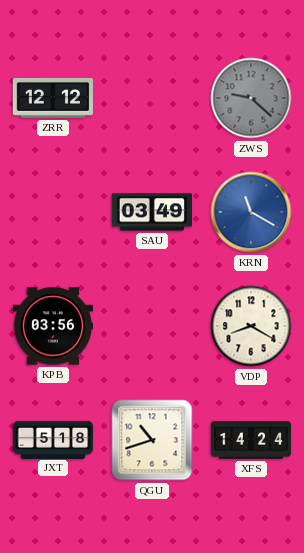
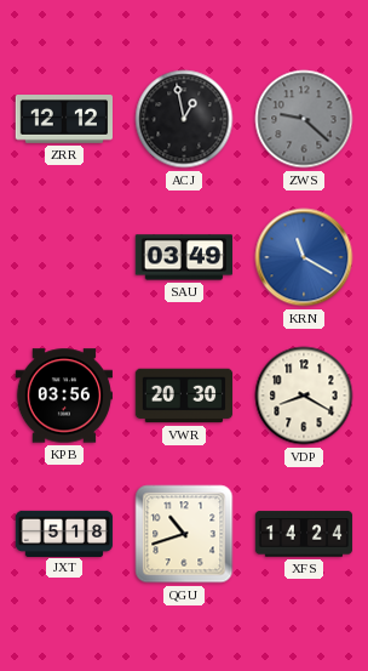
ACJ: none -> 12:58 (184, 119)
VWR: none -> 20:30 (184, 396)
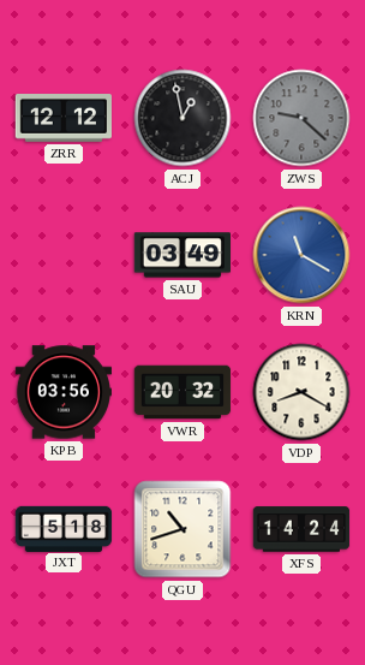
VWR: 20:30 -> 20:32 (182, 392)
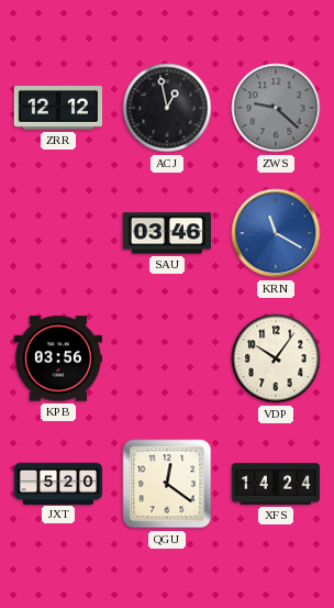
SAU: 03:49 -> 03:46 (166, 233)
VWR: 20:32 -> none (182, 392)
VDP: 8:20 -> 10:06 (276, 358)
JXT: 5:18 -> 5:20 (58, 483)
QGU: 10:42 -> 12:21 (167, 484)
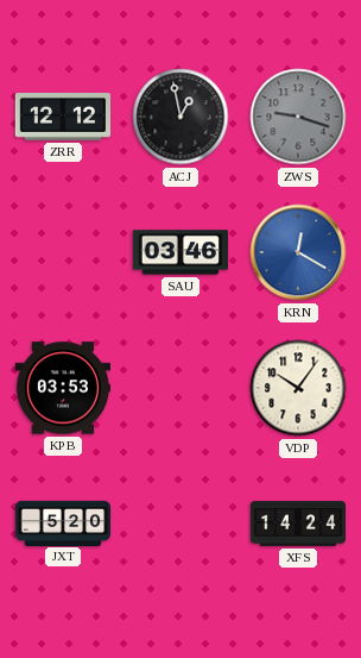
ZWS: 9:22 -> 9:18 (298, 117)
KRN: 11:20 -> 12:20 (298, 252)
KPB: 03:56 -> 03:53 (63, 388)
QGU: 12:21 -> none (167, 484)
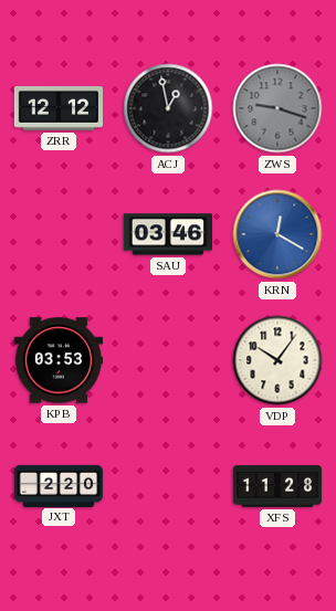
JXT: 5:20 -> 2:20 (59, 485)
XFS: 14:24 -> 11:28 (277, 486)
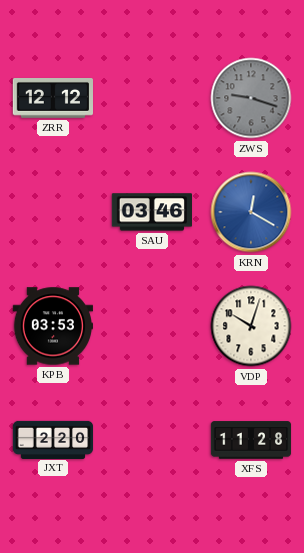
ACJ: 12:58 -> none (168, 108)
VDP: 10:06 -> 10:03 (251, 326)
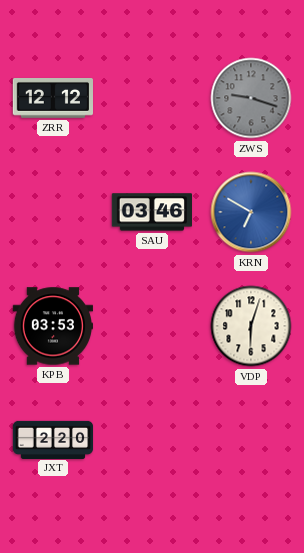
KRN: 12:20 -> 6:50 (251, 212)
VDP: 10:03 -> 6:03 (251, 326)
XFS: 11:28 -> none (251, 440)
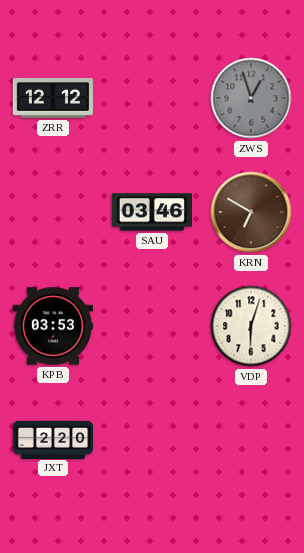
ZWS: 9:18 -> 12:57 (251, 98)
KRN dial: blue -> brown (251, 212)
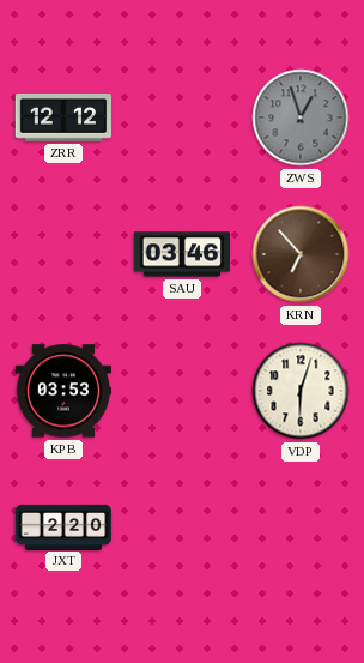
KRN: 6:50 -> 6:53 (301, 254)
